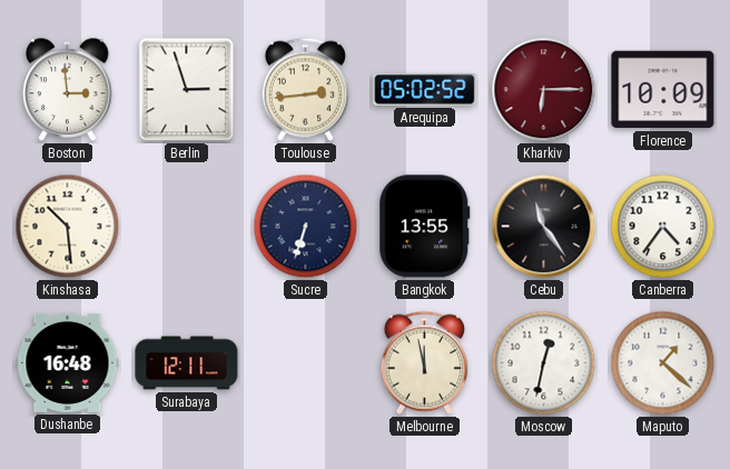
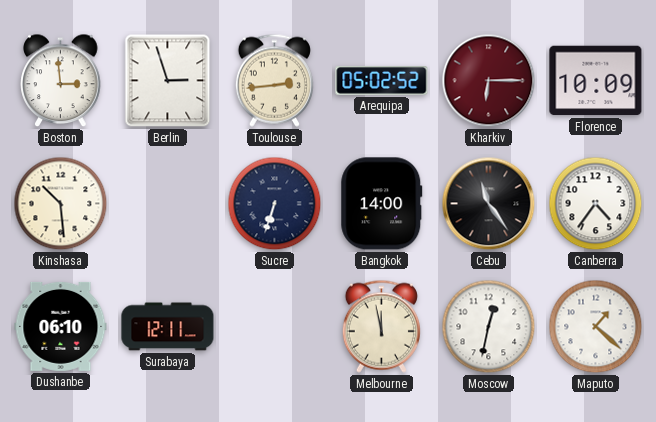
Bangkok: 13:55 -> 14:00 (382, 204)
Dushanbe: 16:48 -> 06:10 (61, 326)
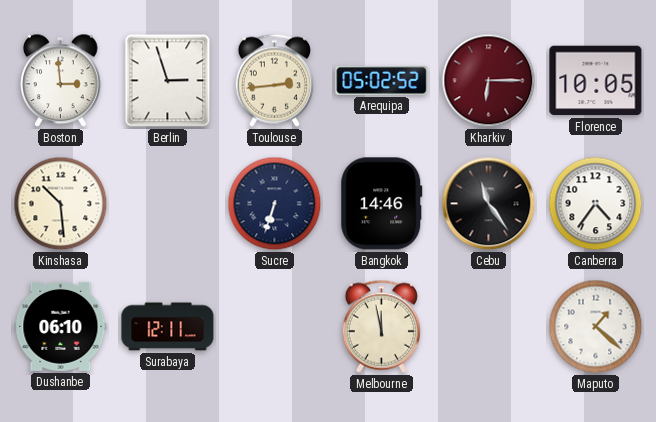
Florence: 10:09 -> 10:05 (596, 81)
Bangkok: 14:00 -> 14:46 (382, 204)
Moscow: 12:32 -> none (489, 327)
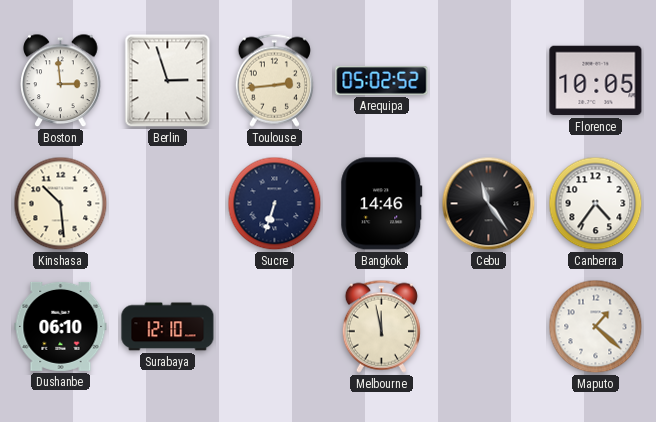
Kharkiv: 6:15 -> none (489, 81)
Surabaya: 12:11 -> 12:10 (168, 327)
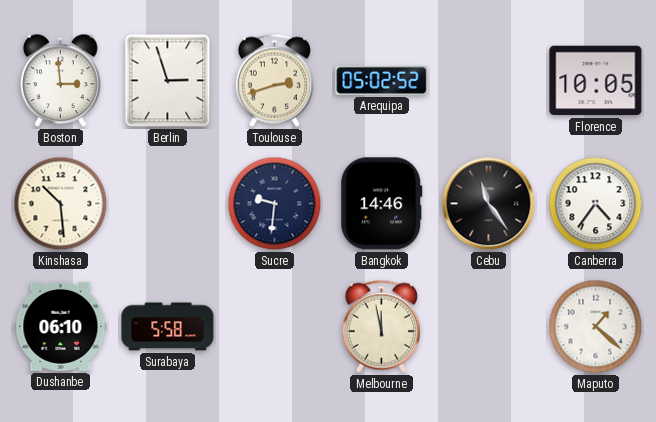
Toulouse: 2:44 -> 2:42 (274, 80)
Sucre: 6:33 -> 9:31 (275, 204)
Surabaya: 12:10 -> 5:58 (168, 327)
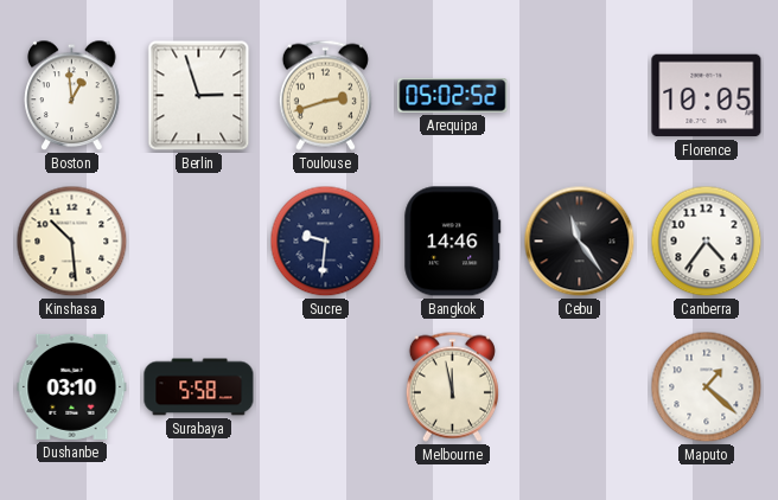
Boston: 2:59 -> 12:59 (72, 96)
Dushanbe: 06:10 -> 03:10 (72, 386)
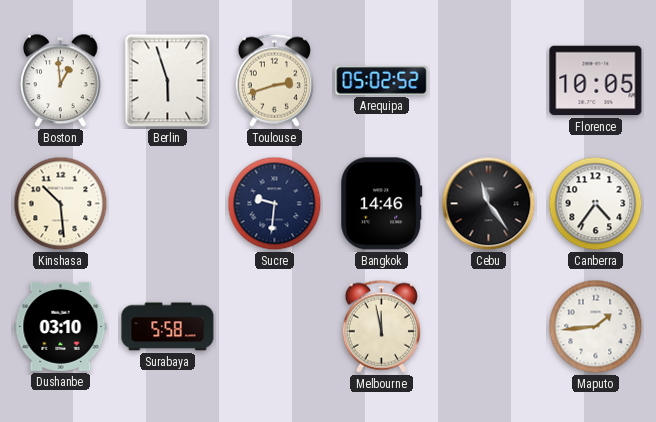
Berlin: 2:57 -> 5:57 (168, 81)
Maputo: 1:22 -> 1:44 (596, 327)
